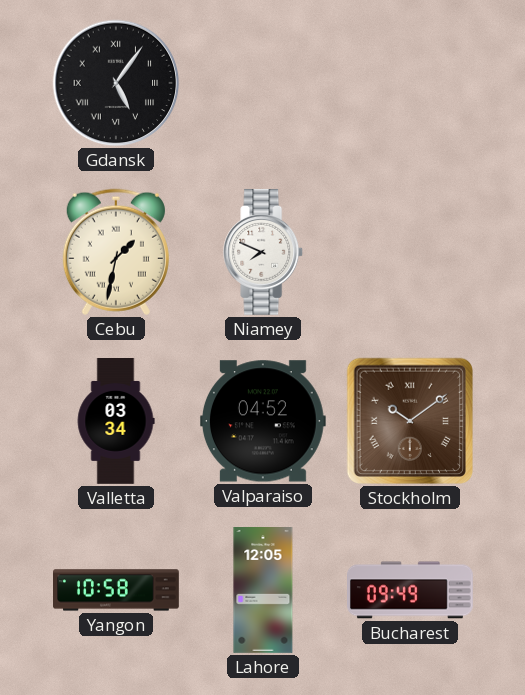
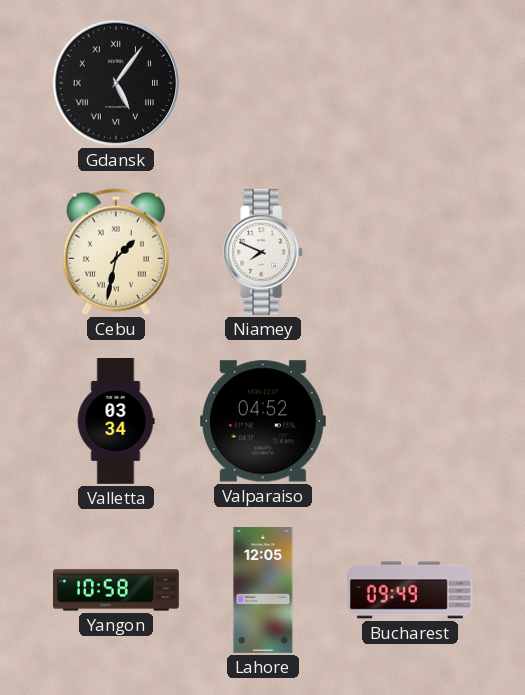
Stockholm: 10:09 -> none (410, 421)
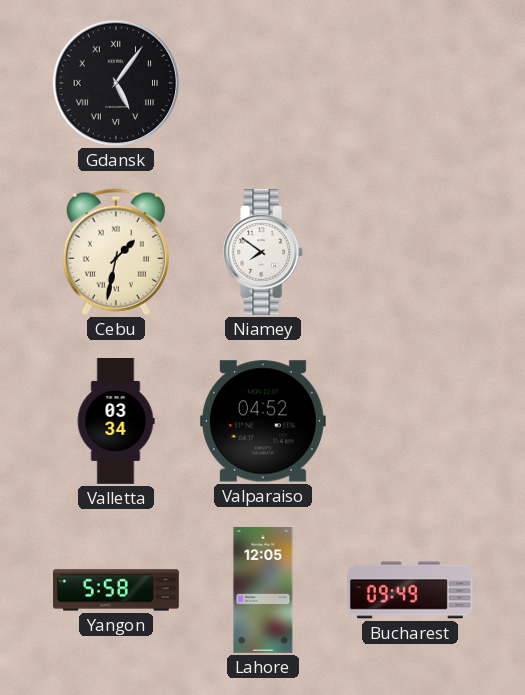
Niamey: 7:49 -> 7:51 (264, 252)
Yangon: 10:58 -> 5:58 (117, 590)
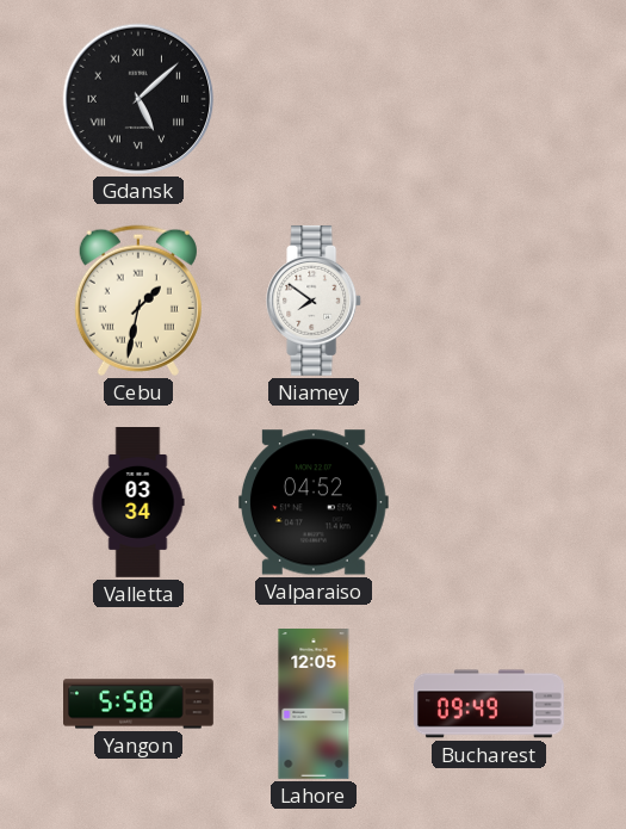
Gdansk: 5:06 -> 5:08 (138, 99)
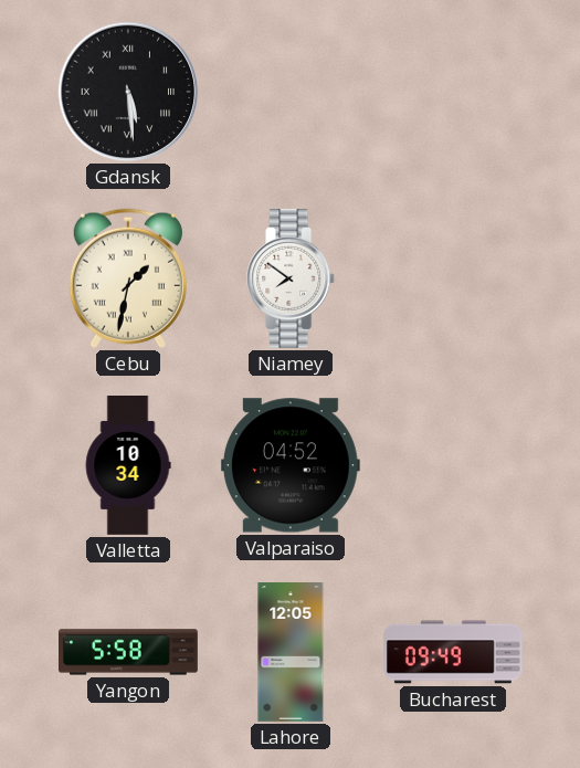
Gdansk: 5:08 -> 5:29 (128, 92)
Valletta: 03:34 -> 10:34 (128, 466)
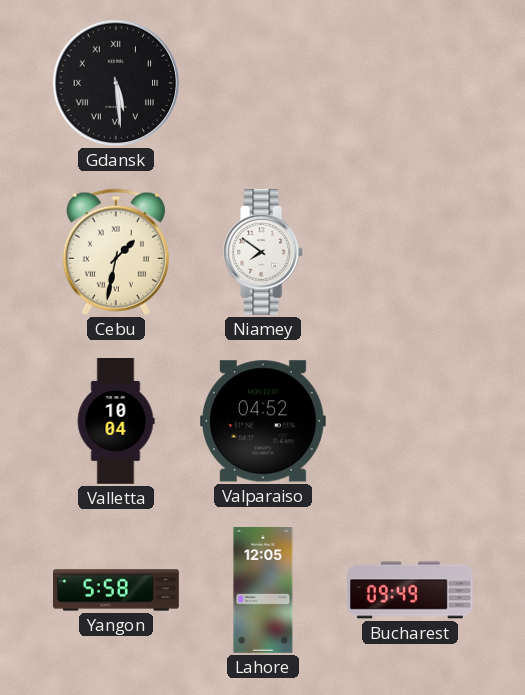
Valletta: 10:34 -> 10:04 (116, 422)
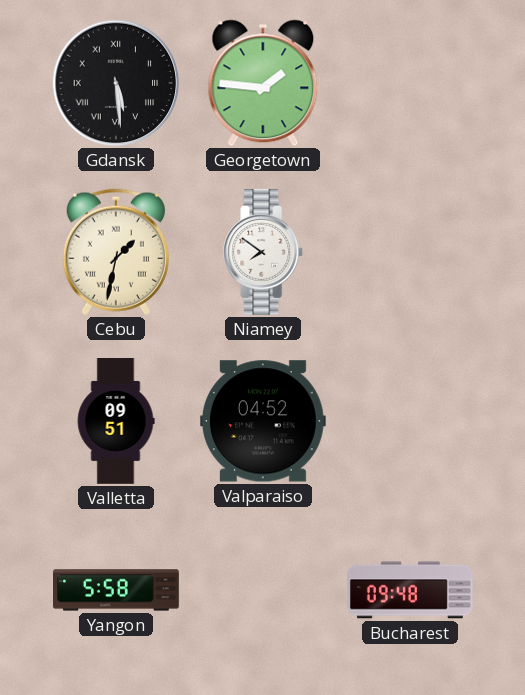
Georgetown: none -> 1:46 (263, 83)
Valletta: 10:04 -> 09:51 (116, 422)
Lahore: 12:05 -> none (263, 591)
Bucharest: 09:49 -> 09:48 (411, 590)
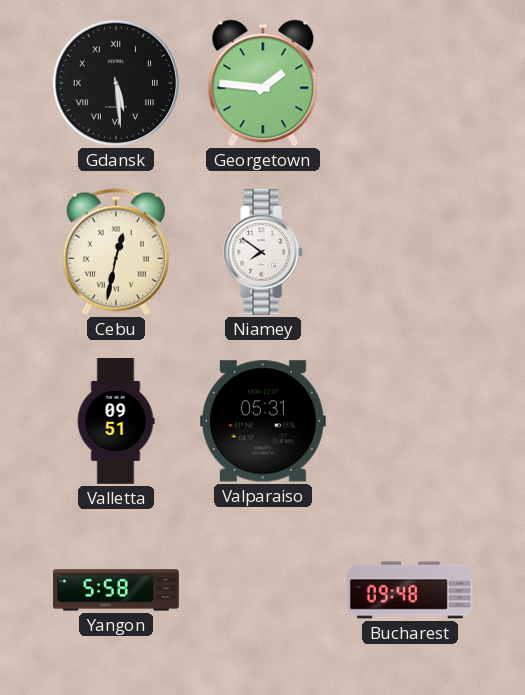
Cebu: 1:32 -> 12:32 (116, 252)
Valparaiso: 04:52 -> 05:31 (263, 421)
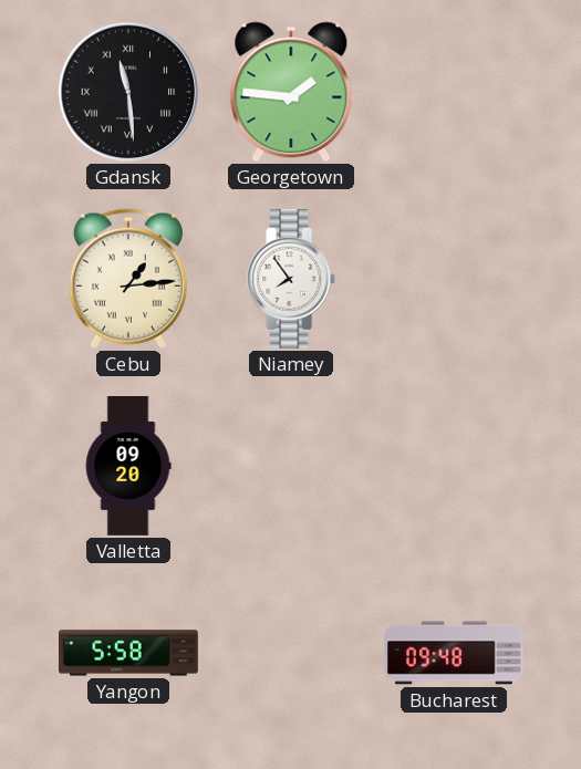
Gdansk: 5:29 -> 11:29 (128, 92)
Cebu: 12:32 -> 1:14 (128, 279)
Niamey: 7:51 -> 7:54 (292, 279)
Valletta: 09:51 -> 09:20 (128, 467)
Valparaiso: 05:31 -> none (263, 421)
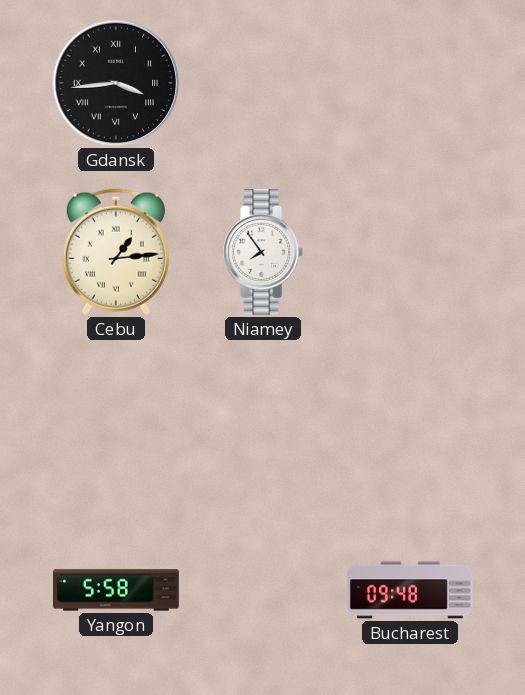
Gdansk: 11:29 -> 3:44 (116, 83)
Georgetown: 1:46 -> none (291, 92)
Valletta: 09:20 -> none (128, 467)
